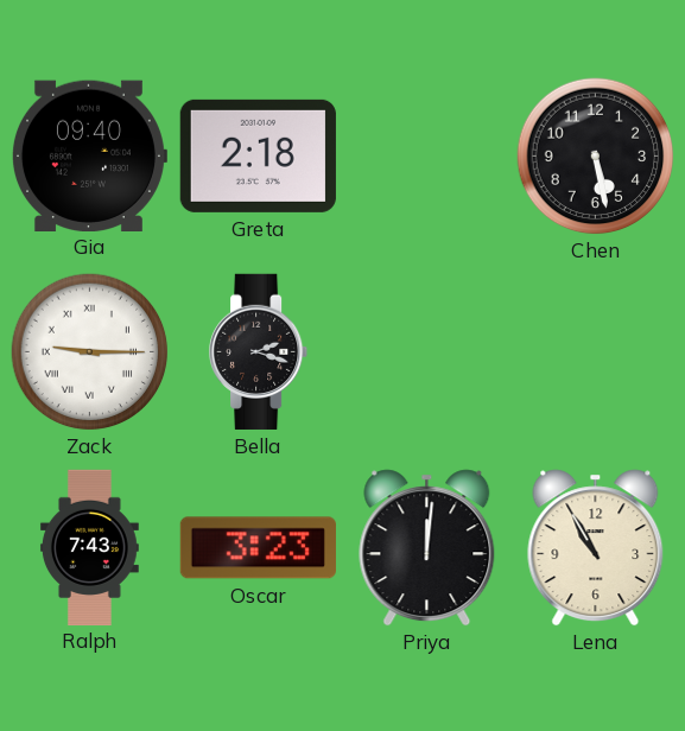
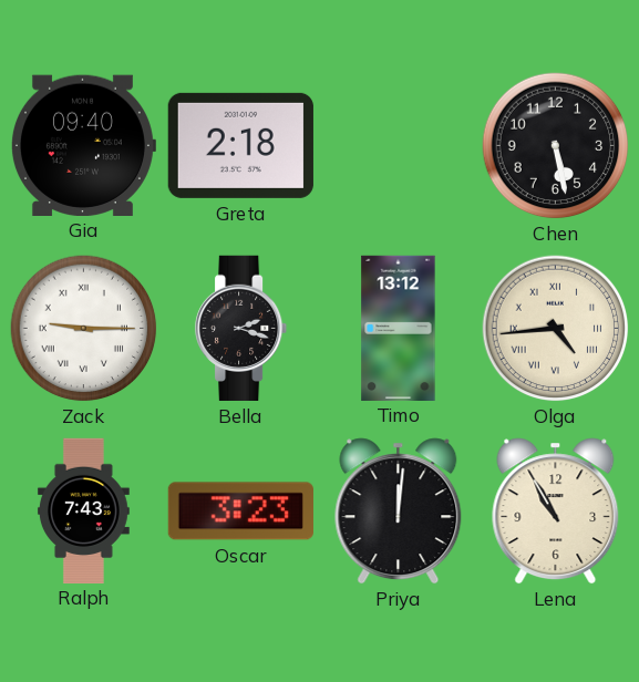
Timo: none -> 13:12 (399, 328)
Olga: none -> 4:44 (556, 329)
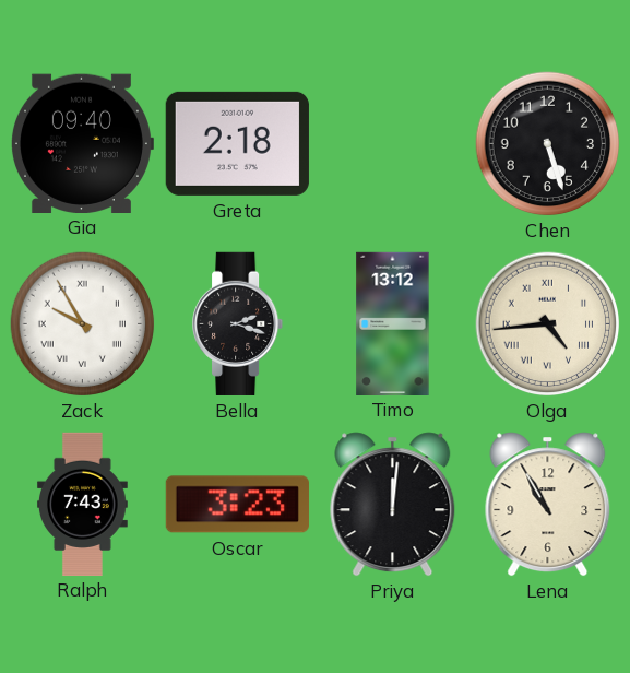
Chen: 5:28 -> 5:27 (548, 144)
Zack: 9:15 -> 9:55 (83, 324)
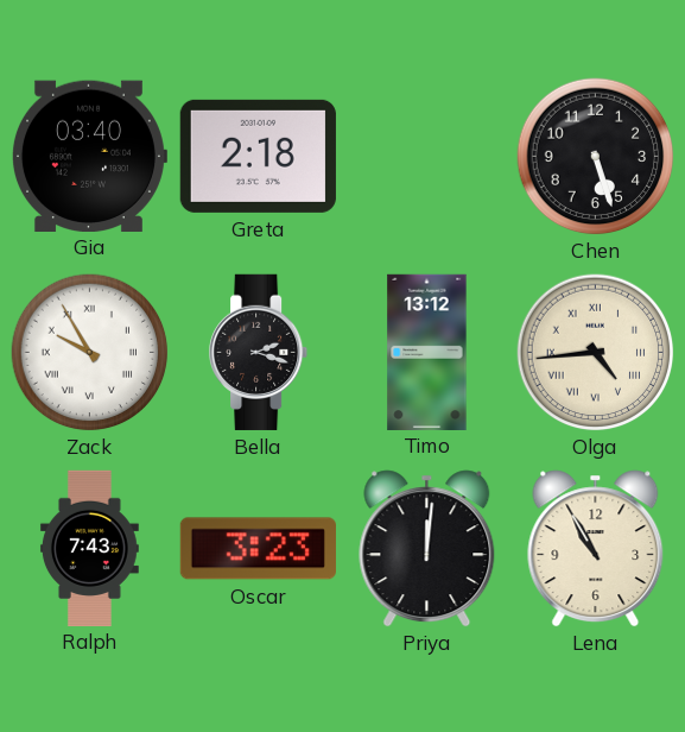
Gia: 09:40 -> 03:40 (89, 156)
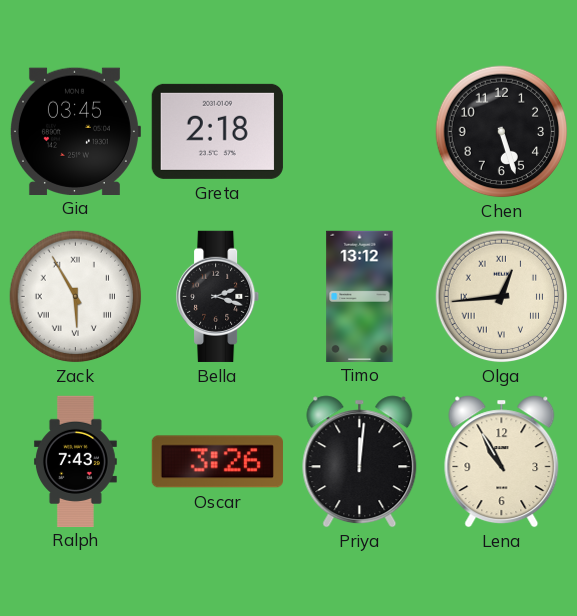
Gia: 03:40 -> 03:45 (75, 131)
Zack: 9:55 -> 5:55 (76, 297)
Olga: 4:44 -> 12:44 (502, 297)
Oscar: 3:23 -> 3:26 (217, 462)
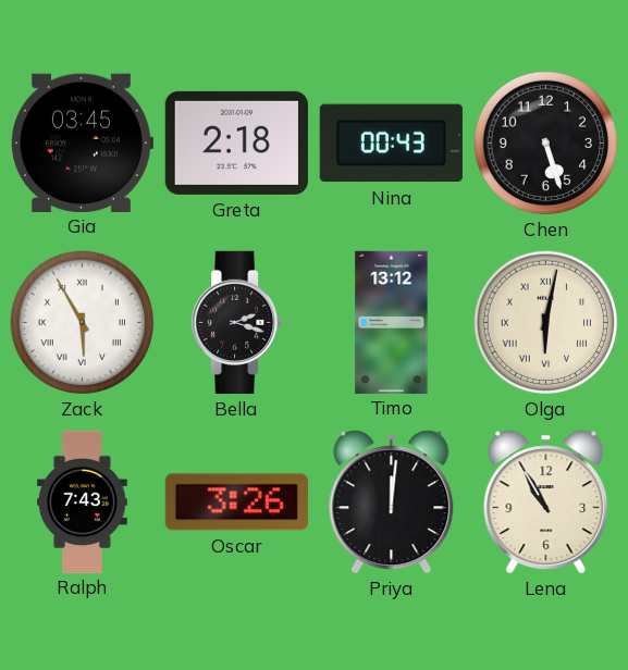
Nina: none -> 00:43 (391, 144)
Olga: 12:44 -> 6:02 (546, 323)
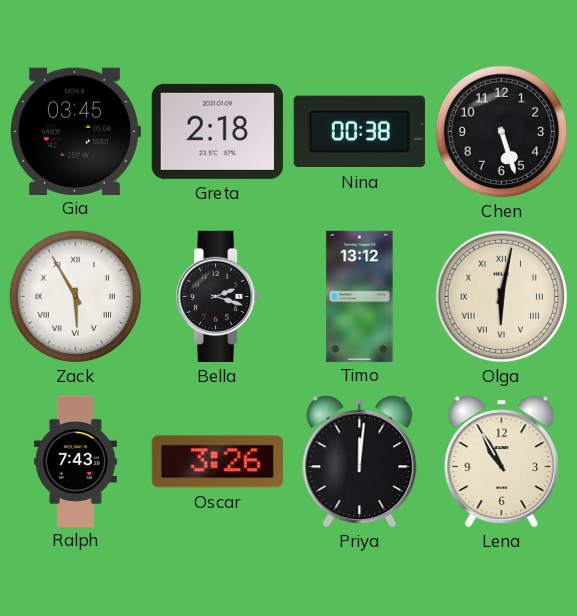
Nina: 00:43 -> 00:38 (359, 132)
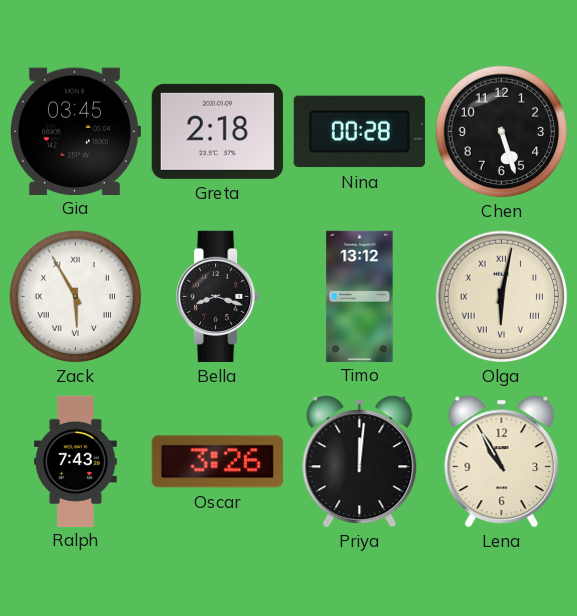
Nina: 00:38 -> 00:28 (359, 132)
Bella: 2:18 -> 8:18 (219, 296)
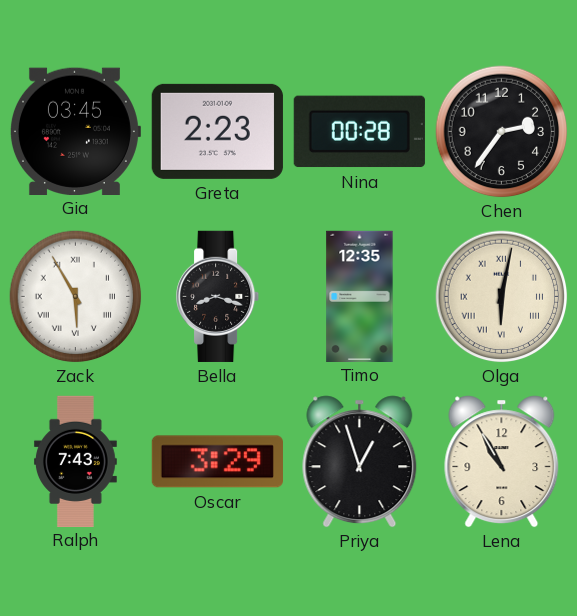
Greta: 2:18 -> 2:23 (217, 131)
Chen: 5:27 -> 2:36 (502, 132)
Timo: 13:12 -> 12:35 (360, 296)
Oscar: 3:26 -> 3:29 (217, 462)
Priya: 12:01 -> 12:57 (360, 462)
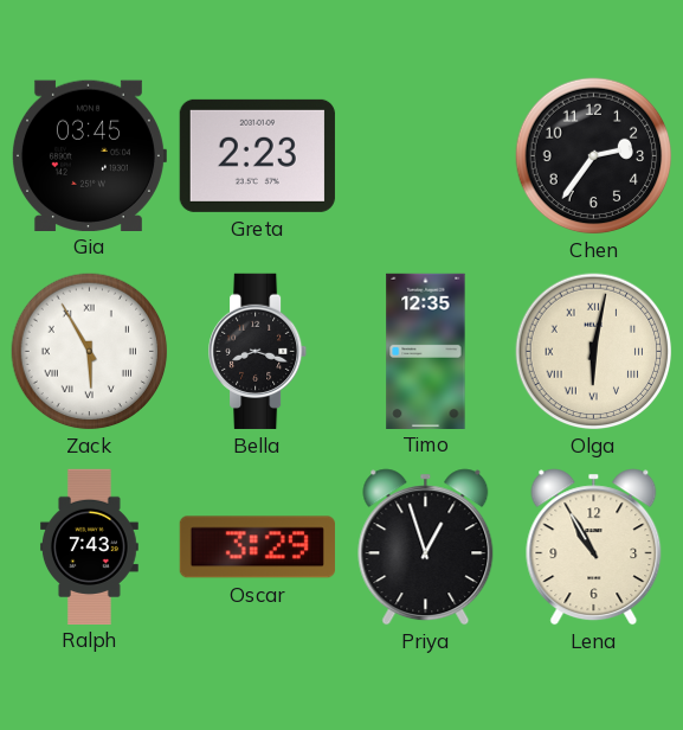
Nina: 00:28 -> none (359, 132)
